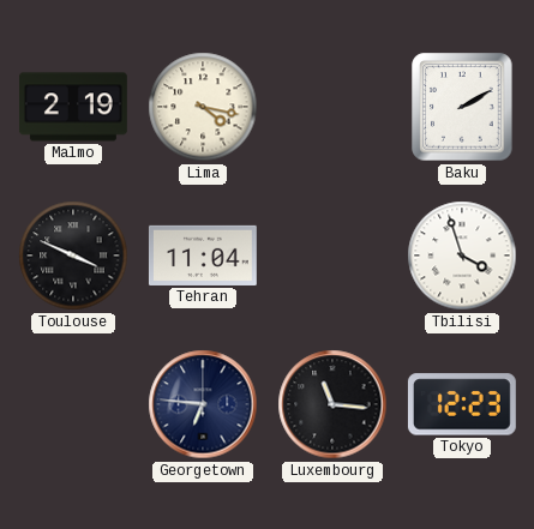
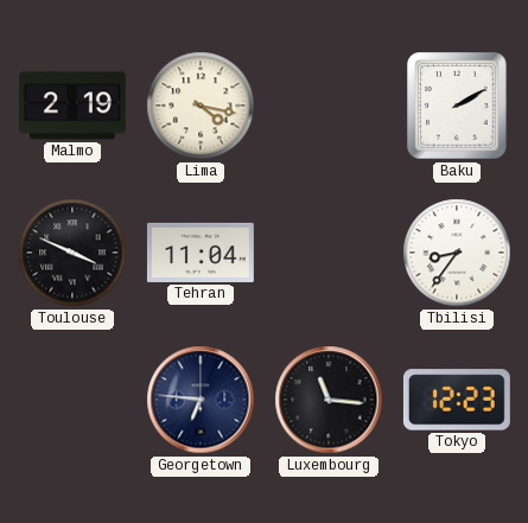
Tbilisi: 3:57 -> 8:36 (457, 253)
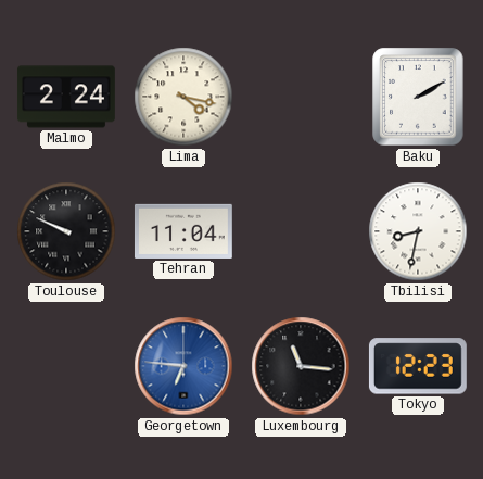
Malmo: 2:19 -> 2:24 (66, 97)
Toulouse: 3:49 -> 9:49 (66, 231)
Tbilisi: 8:36 -> 8:32 (418, 231)
Georgetown dial: navy -> blue (183, 366)
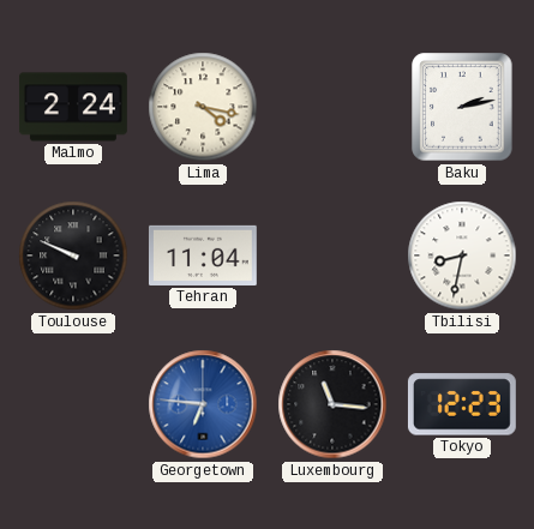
Baku: 2:10 -> 2:13 (462, 107)
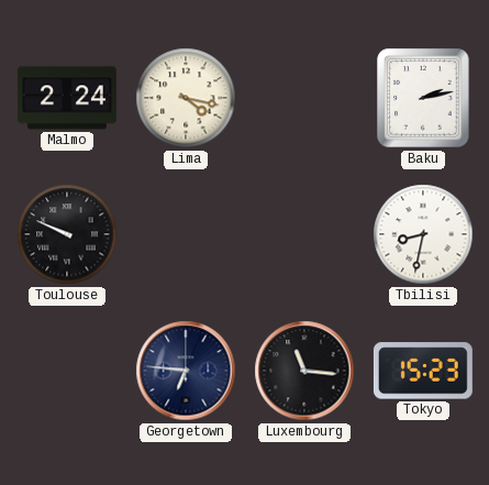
Tehran: 11:04 -> none (203, 256)
Georgetown dial: blue -> navy (186, 371)
Tokyo: 12:23 -> 15:23 (423, 371)
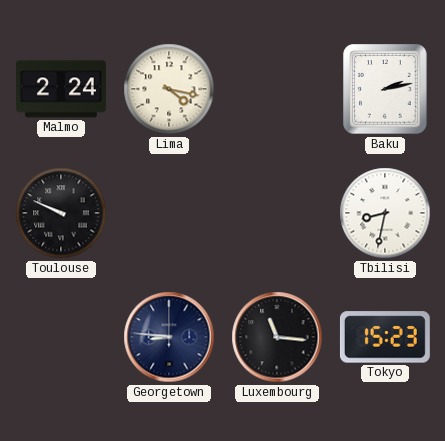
Georgetown: 6:46 -> 8:46 (169, 337)
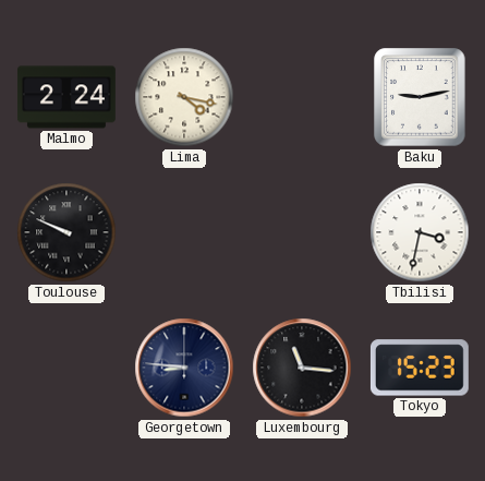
Baku: 2:13 -> 9:13 (420, 97)
Tbilisi: 8:32 -> 3:32 (420, 232)
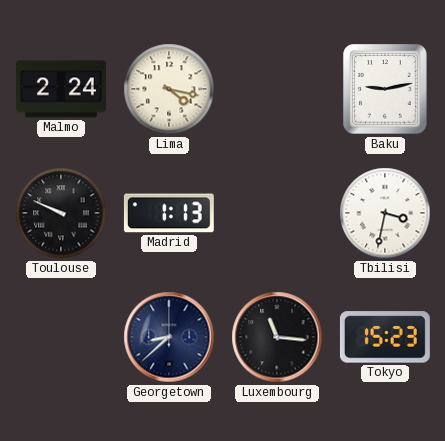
Madrid: none -> 1:13 (169, 213)
Georgetown: 8:46 -> 8:38 (169, 337)
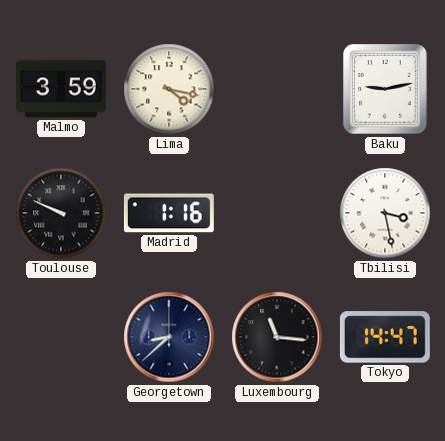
Malmo: 2:24 -> 3:59 (61, 89)
Madrid: 1:13 -> 1:16 (169, 213)
Tbilisi: 3:32 -> 3:28 (385, 213)
Tokyo: 15:23 -> 14:47 (385, 337)
